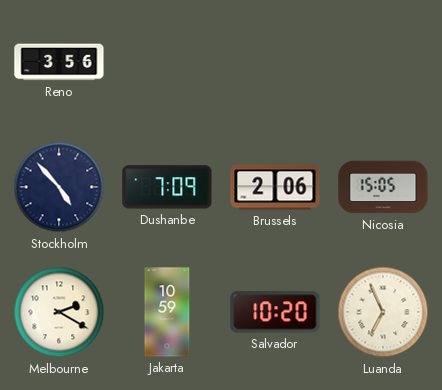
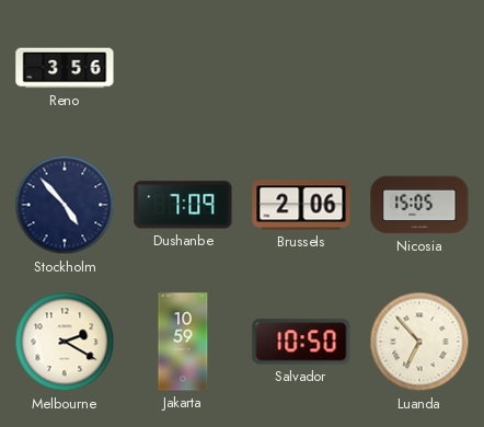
Salvador: 10:20 -> 10:50 (301, 342)
Luanda: 6:56 -> 6:53 (419, 342)
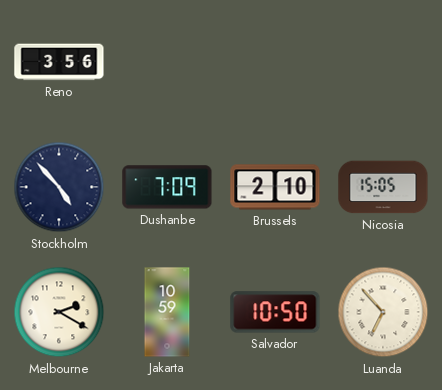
Brussels: 2:06 -> 2:10 (275, 187)
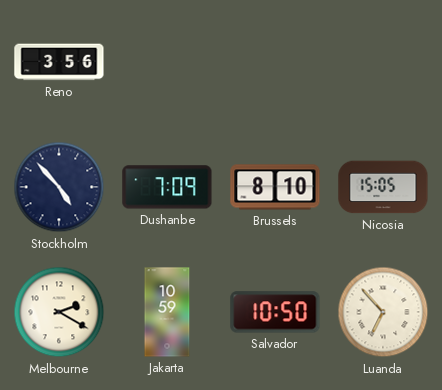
Brussels: 2:10 -> 8:10 (275, 187)
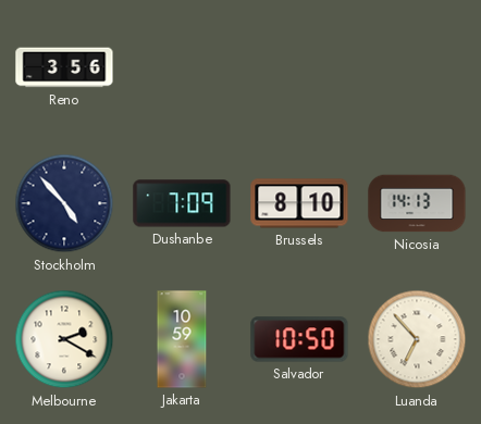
Nicosia: 15:05 -> 14:13 (417, 203)
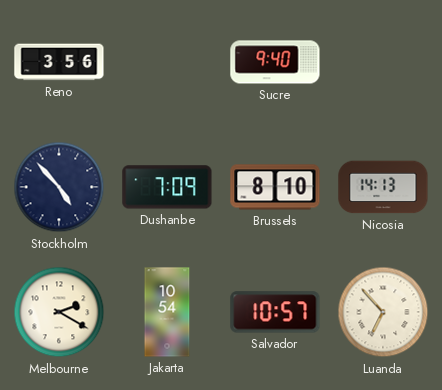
Sucre: none -> 9:40 (275, 62)
Jakarta: 10:59 -> 10:54 (167, 312)
Salvador: 10:50 -> 10:57 (275, 312)
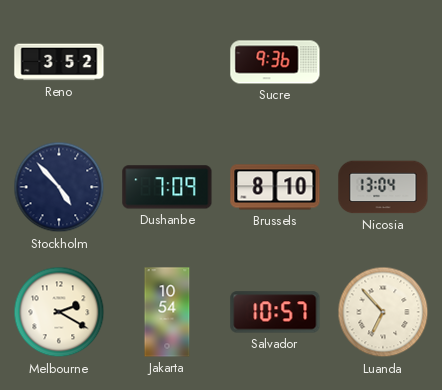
Reno: 3:56 -> 3:52 (59, 62)
Sucre: 9:40 -> 9:36 (275, 62)
Nicosia: 14:13 -> 13:04 (383, 187)
